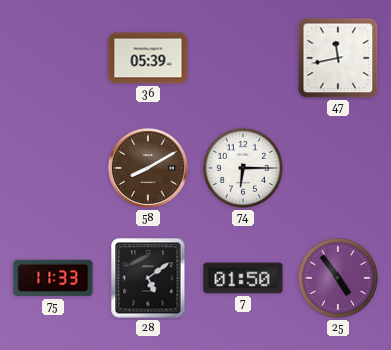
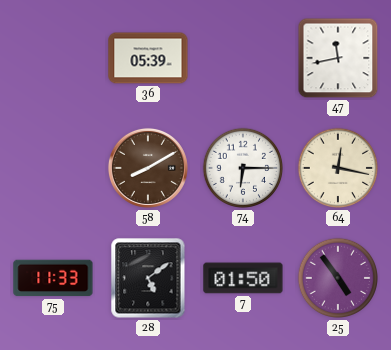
64: none -> 12:17 (338, 168)
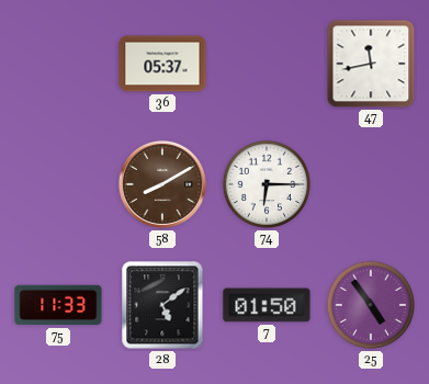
36: 05:39 -> 05:37 (162, 64)
64: 12:17 -> none (338, 168)
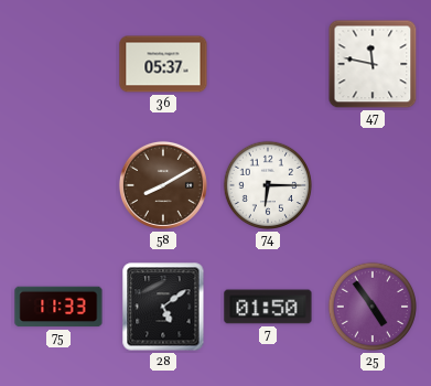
47: 11:43 -> 11:47 (373, 64)
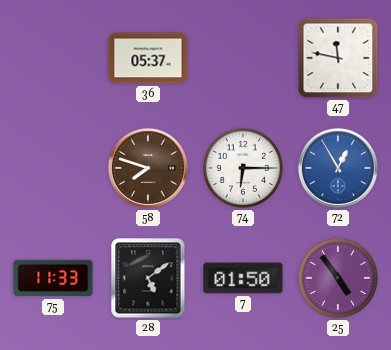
58: 8:10 -> 7:48 (148, 168)
72: none -> 12:55 (338, 168)
